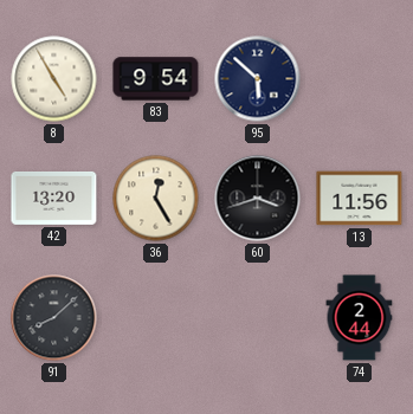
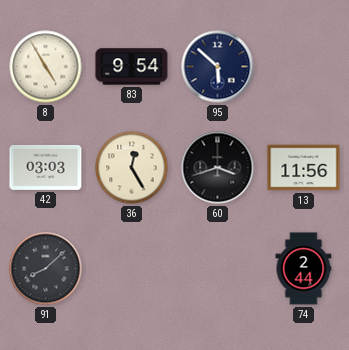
42: 13:20 -> 03:03 (46, 167)
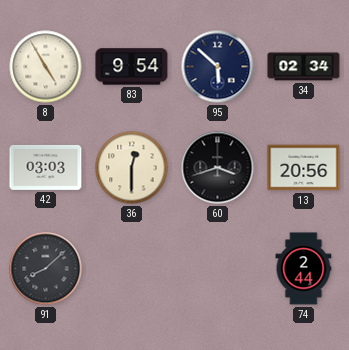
34: none -> 02:34 (304, 67)
36: 12:25 -> 12:30 (132, 168)
13: 11:56 -> 20:56 (304, 168)
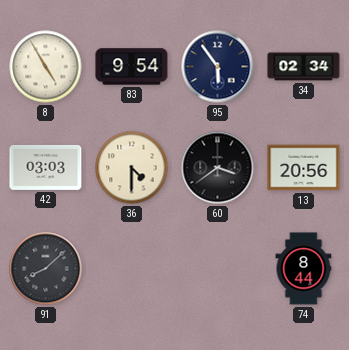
95: 5:52 -> 5:54 (218, 67)
36: 12:30 -> 4:30 (132, 168)
60: 3:42 -> 3:39 (218, 168)
74: 2:44 -> 8:44 (304, 269)
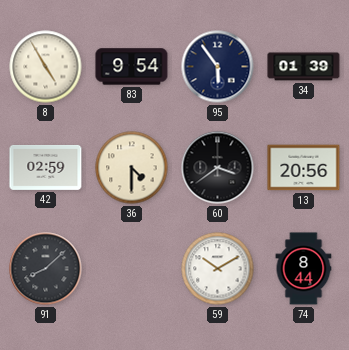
34: 02:34 -> 01:39 (304, 67)
42: 03:03 -> 02:59 (46, 167)
59: none -> 10:10 (218, 269)
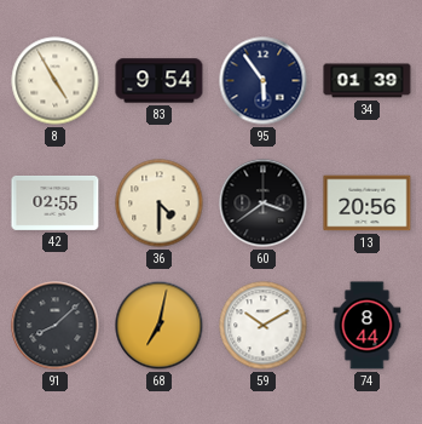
42: 02:59 -> 02:55 (56, 202)
68: none -> 7:02 (160, 326)
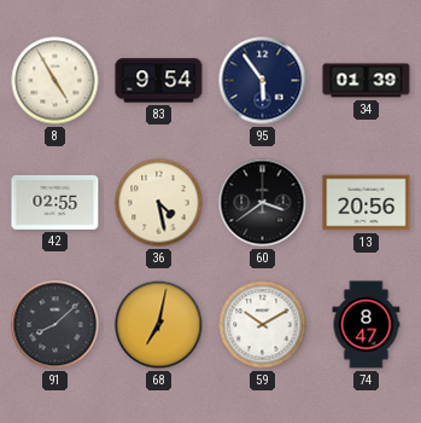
36: 4:30 -> 4:28 (159, 203)
74: 8:44 -> 8:47 (367, 325)
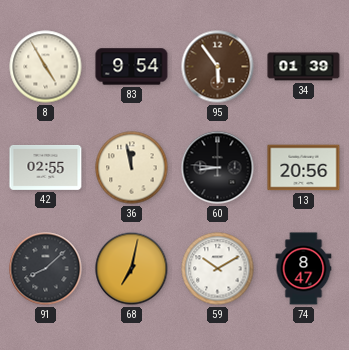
95 dial: navy -> brown (218, 67)
36: 4:28 -> 11:58 (132, 168)
60: 3:39 -> 8:46 (218, 168)
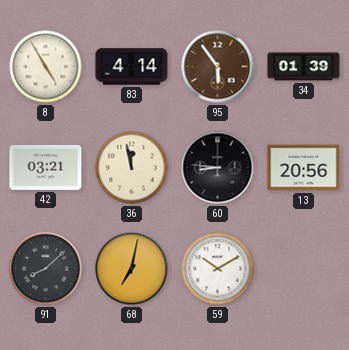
83: 9:54 -> 4:14 (132, 67)
42: 02:55 -> 03:21 (46, 167)
74: 8:47 -> none (304, 269)
